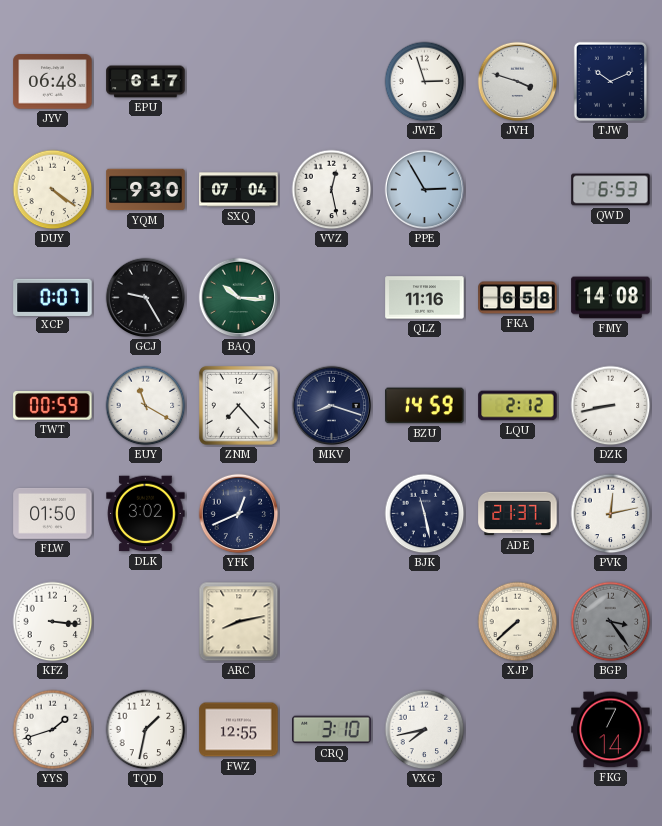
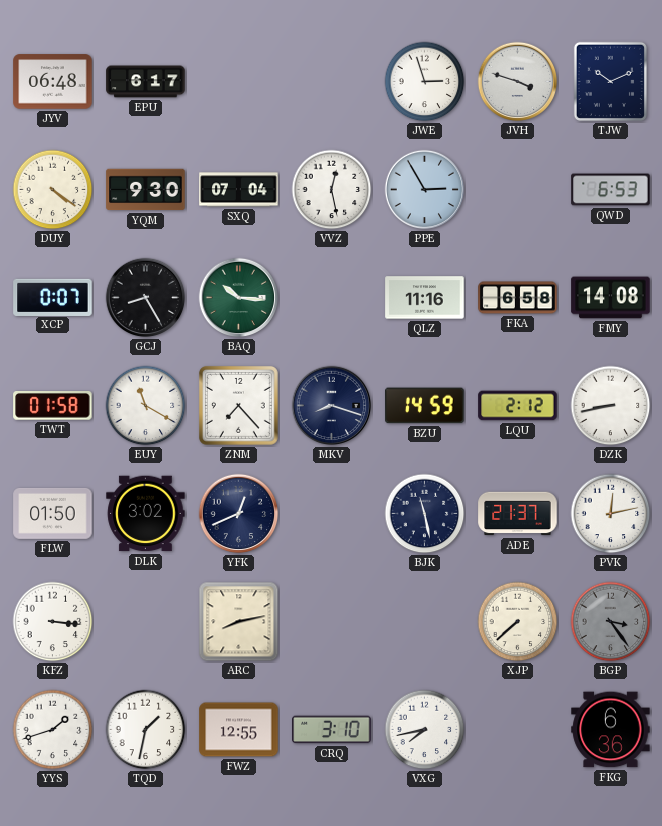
GCJ: 9:25 -> 8:25 (146, 298)
TWT: 00:59 -> 01:58 (53, 406)
FKG: 7:14 -> 6:36 (611, 730)
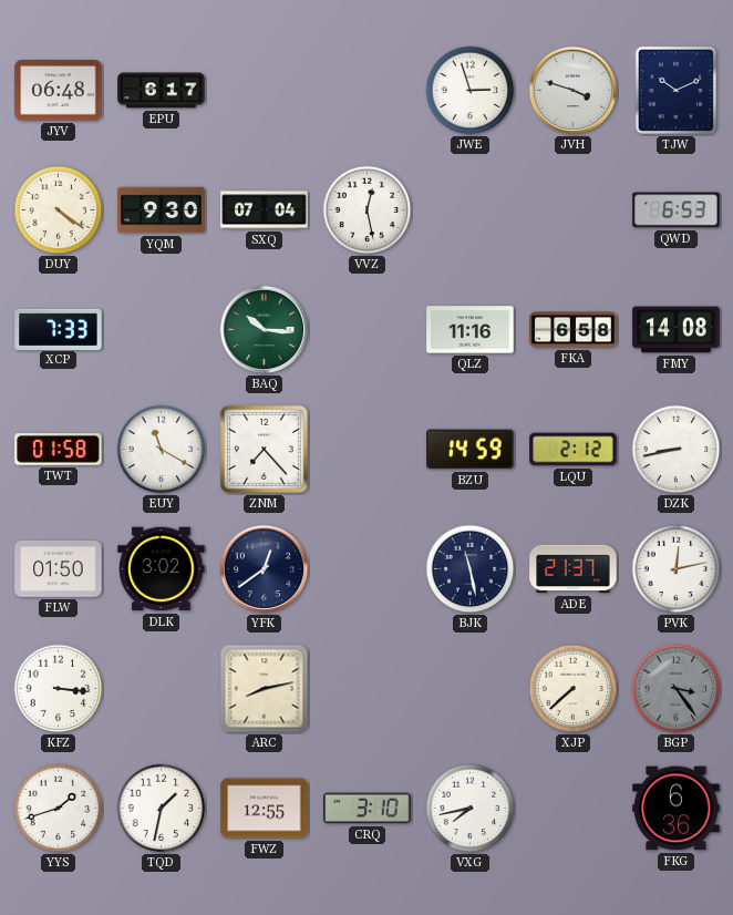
PPE: 2:55 -> none (425, 190)
XCP: 0:07 -> 7:33 (59, 329)
GCJ: 8:25 -> none (146, 298)
MKV: 8:18 -> none (332, 406)
YFK: 12:41 -> 12:39 (265, 569)
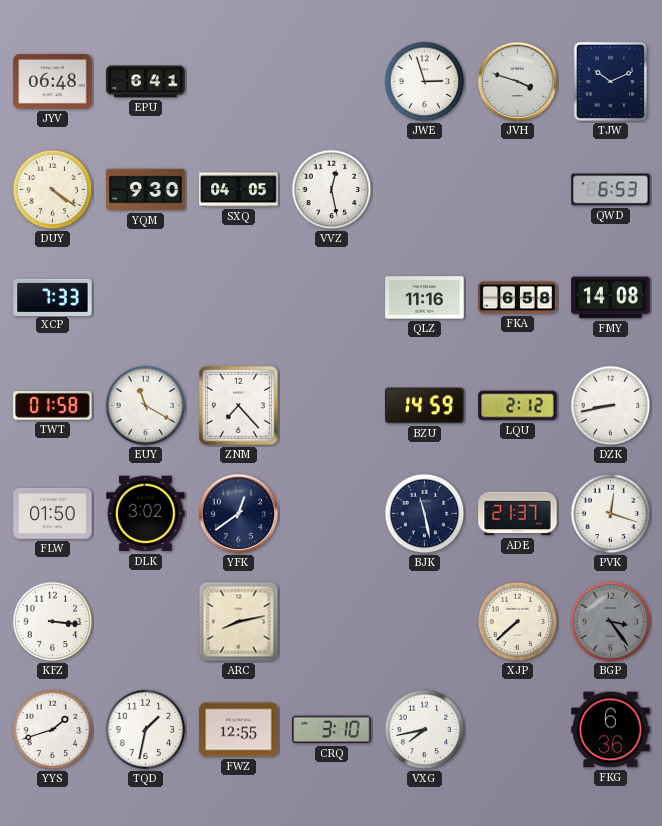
EPU: 6:17 -> 6:41 (146, 82)
SXQ: 07:04 -> 04:05 (239, 190)
BAQ: 10:16 -> none (265, 330)
PVK: 12:13 -> 12:18 (611, 514)
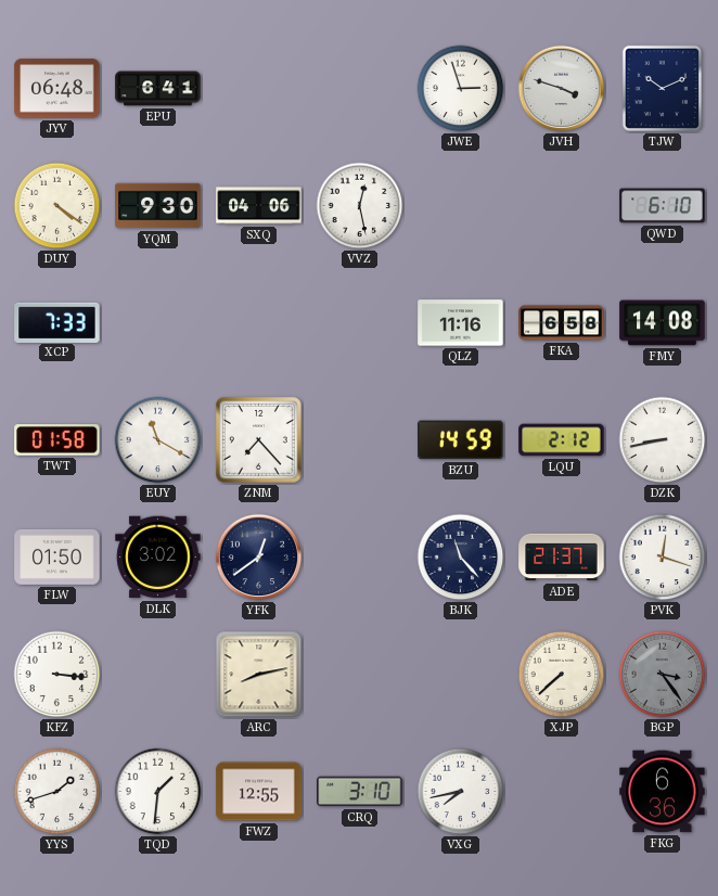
SXQ: 04:05 -> 04:06 (259, 206)
QWD: 6:53 -> 6:10 (663, 206)
BJK: 11:28 -> 11:23 (461, 558)
TQD: 1:32 -> 1:31 (158, 792)
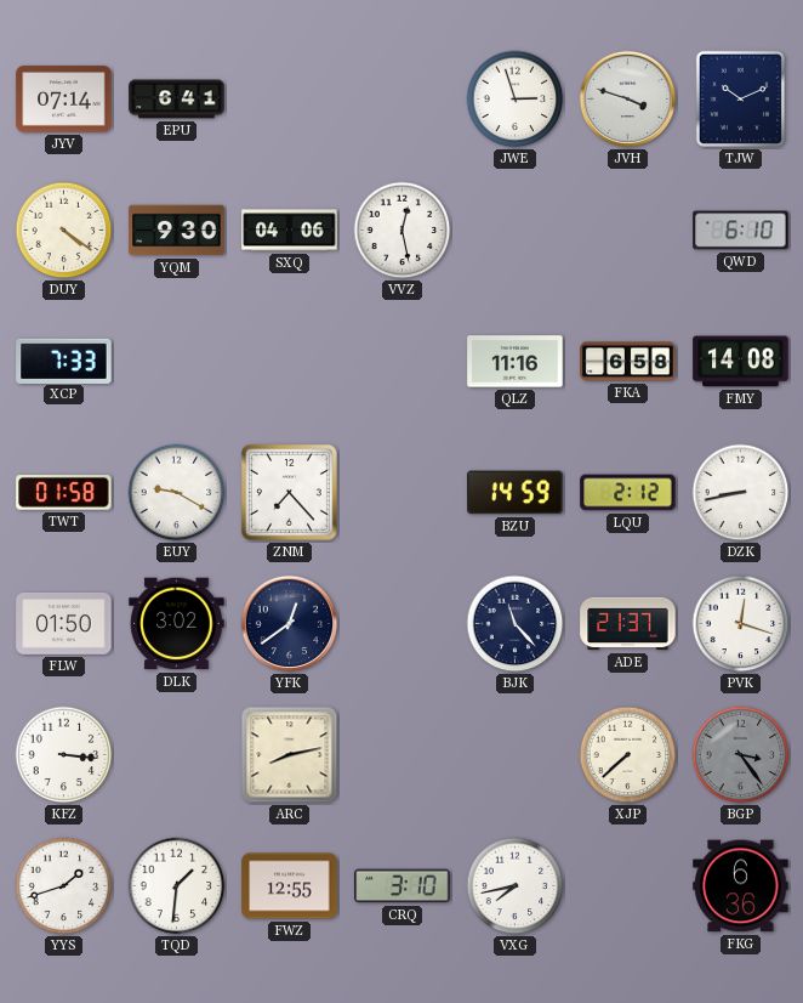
JYV: 06:48 -> 07:14 (64, 100)
EUY: 11:20 -> 9:20 (177, 493)
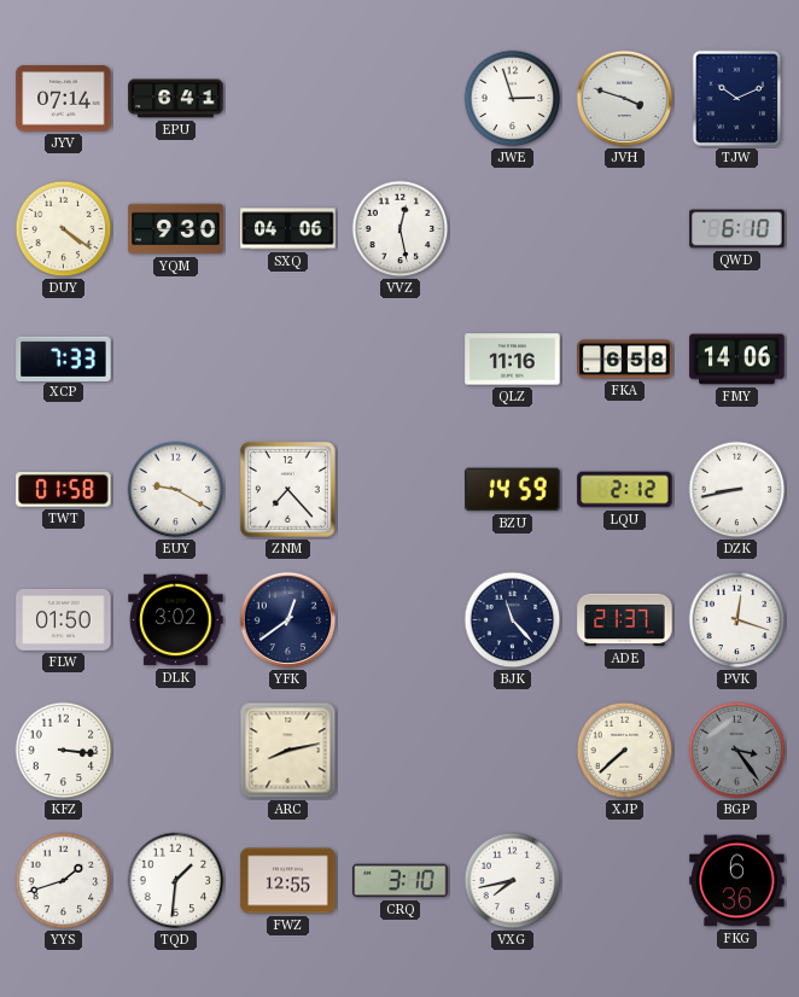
FMY: 14:08 -> 14:06 (737, 360)
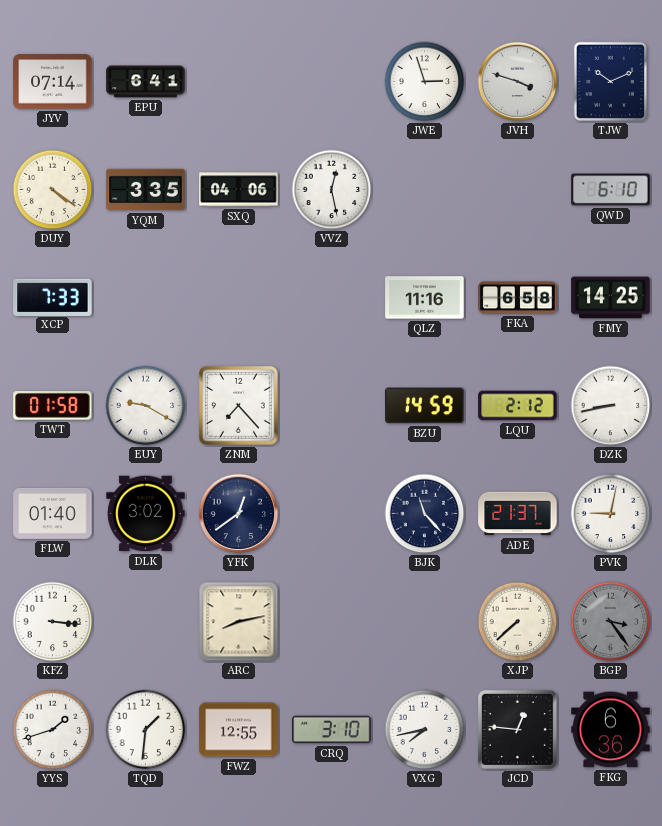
YQM: 9:30 -> 3:35 (146, 190)
FMY: 14:06 -> 14:25 (611, 298)
FLW: 01:50 -> 01:40 (53, 513)
PVK: 12:18 -> 9:02 (611, 514)
JCD: none -> 12:46 (517, 729)
